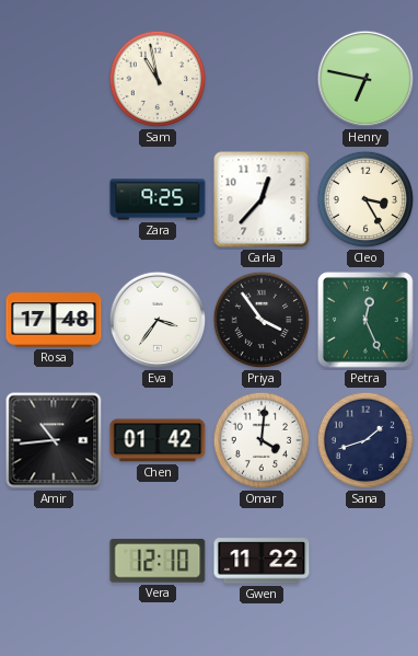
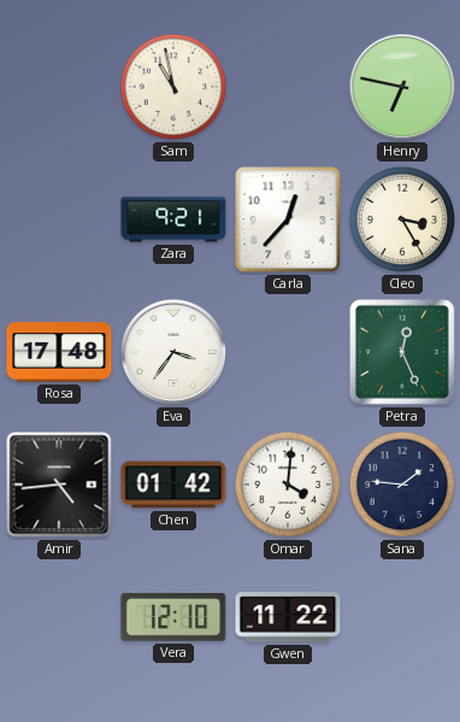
Zara: 9:25 -> 9:21 (173, 219)
Priya: 3:54 -> none (262, 320)
Amir: 10:44 -> 4:44 (59, 485)
Sana: 1:42 -> 1:46 (402, 485)
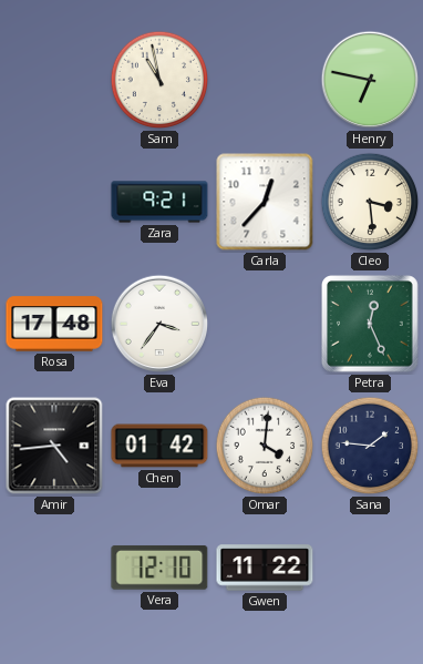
Cleo: 3:25 -> 3:29 (370, 202)
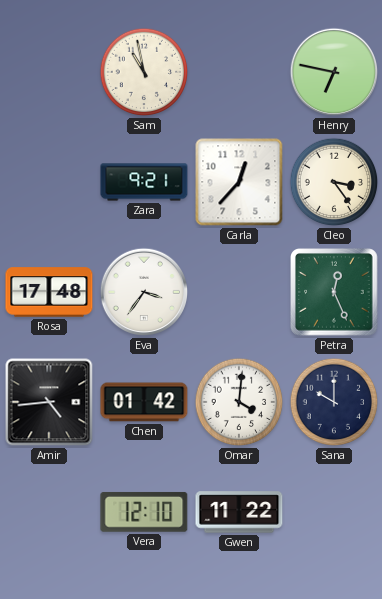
Cleo: 3:29 -> 3:24 (334, 182)
Sana: 1:46 -> 10:00 (334, 402)
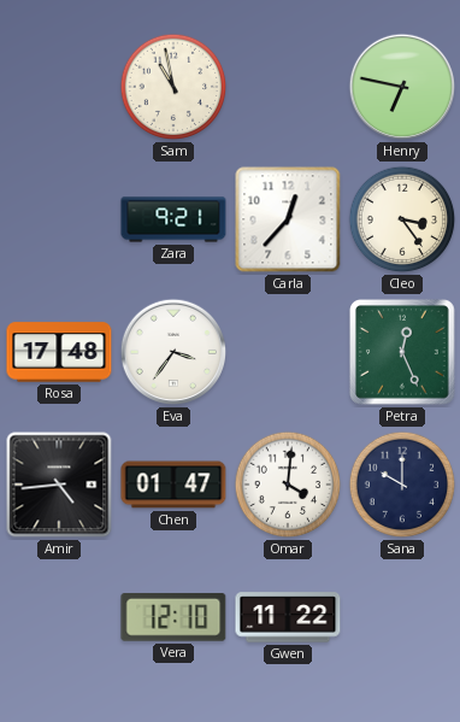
Chen: 01:42 -> 01:47 (173, 485)
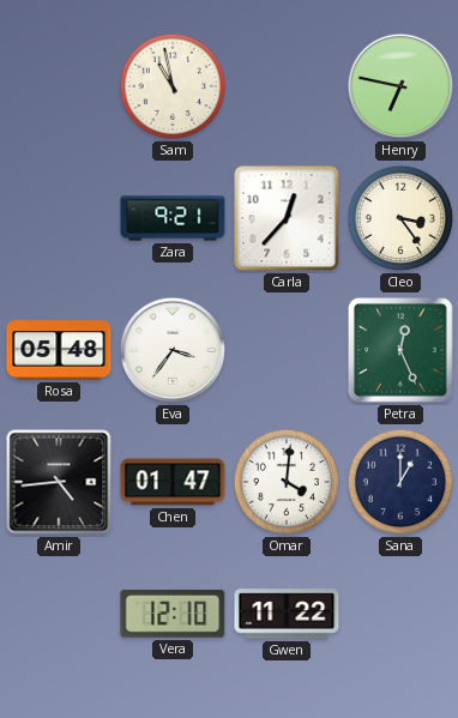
Rosa: 17:48 -> 05:48 (59, 350)
Sana: 10:00 -> 1:00 (400, 482)
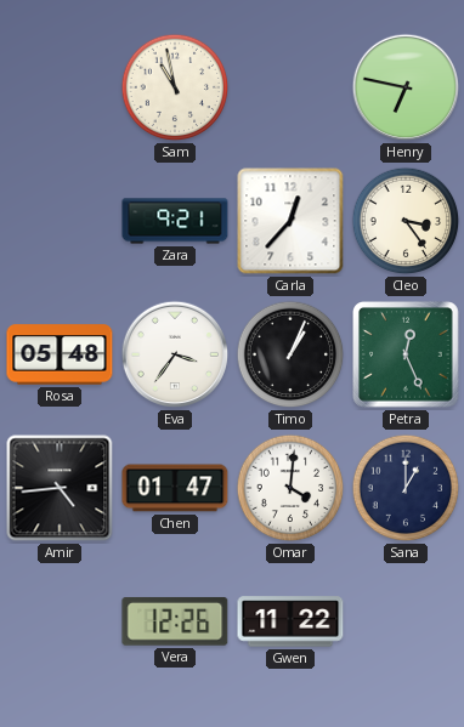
Timo: none -> 1:04 (290, 354)
Vera: 12:10 -> 12:26 (175, 621)
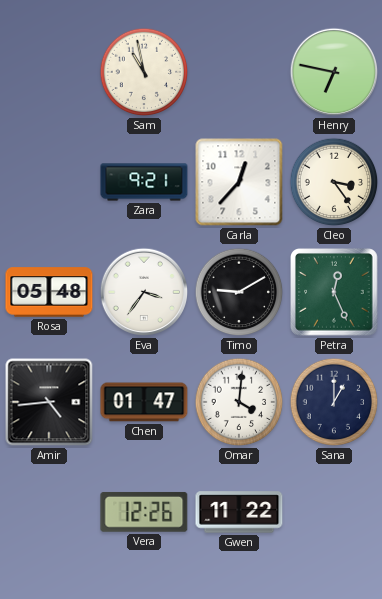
Timo: 1:04 -> 9:10 (239, 292)
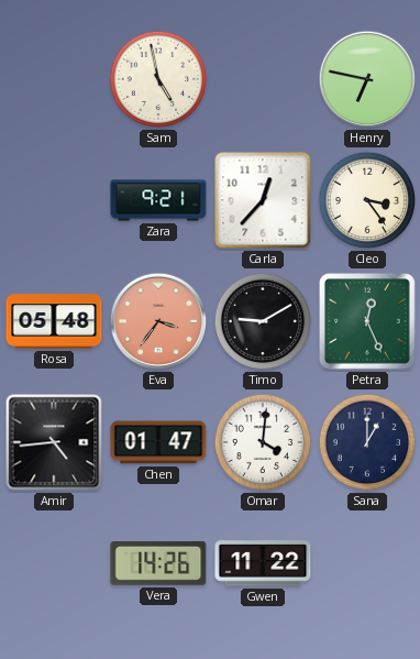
Sam: 10:58 -> 4:58 (158, 79)
Eva dial: white -> salmon (158, 321)
Vera: 12:26 -> 14:26 (158, 563)
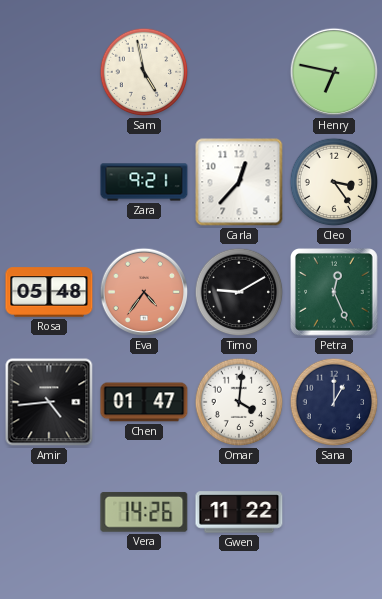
Eva: 3:36 -> 4:36 (144, 292)
